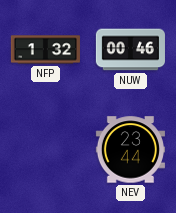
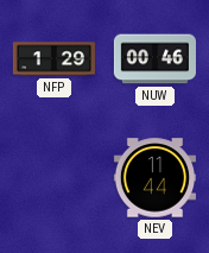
NFP: 1:32 -> 1:29 (53, 59)
NEV: 23:44 -> 11:44 (154, 178)
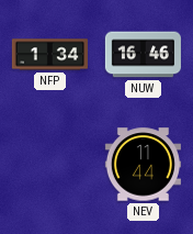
NFP: 1:29 -> 1:34 (49, 55)
NUW: 00:46 -> 16:46 (143, 55)
